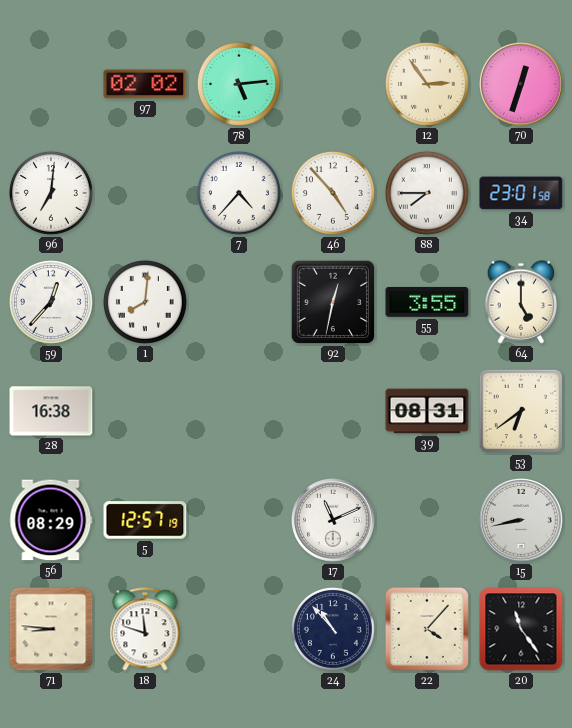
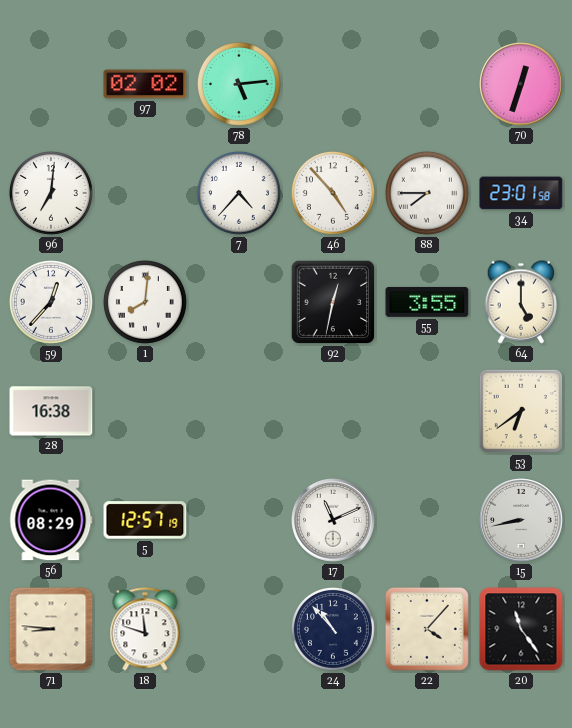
12: 2:54 -> none (427, 84)
39: 08:31 -> none (427, 411)
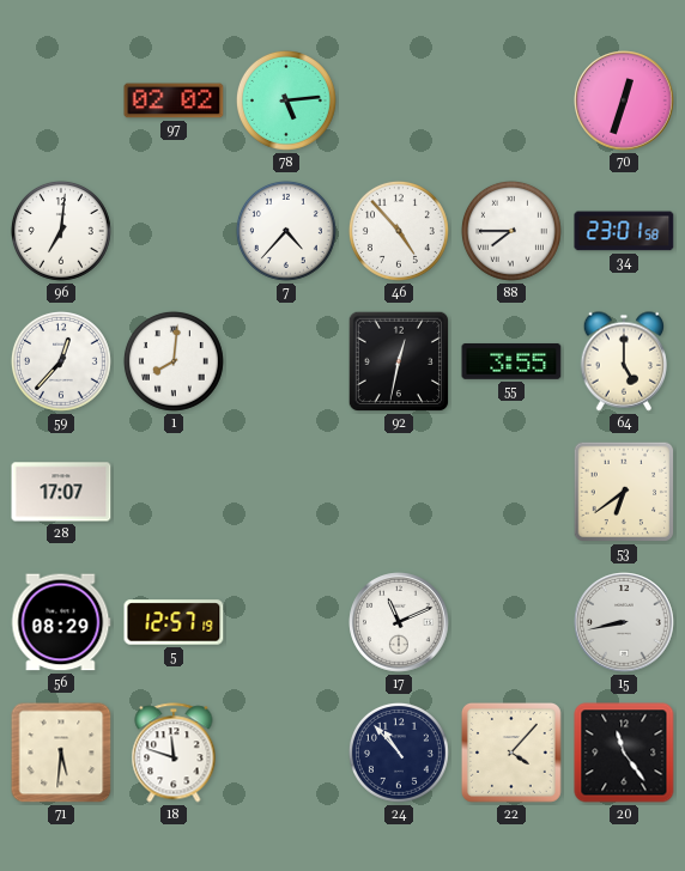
28: 16:38 -> 17:07 (61, 492)
71: 8:46 -> 5:31 (61, 753)
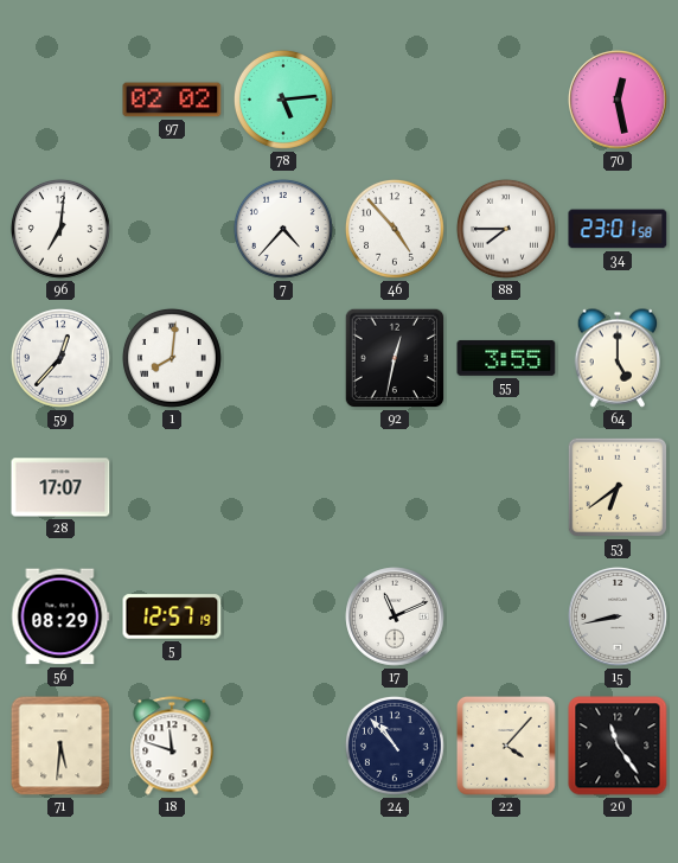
70: 12:33 -> 12:28 (618, 100)
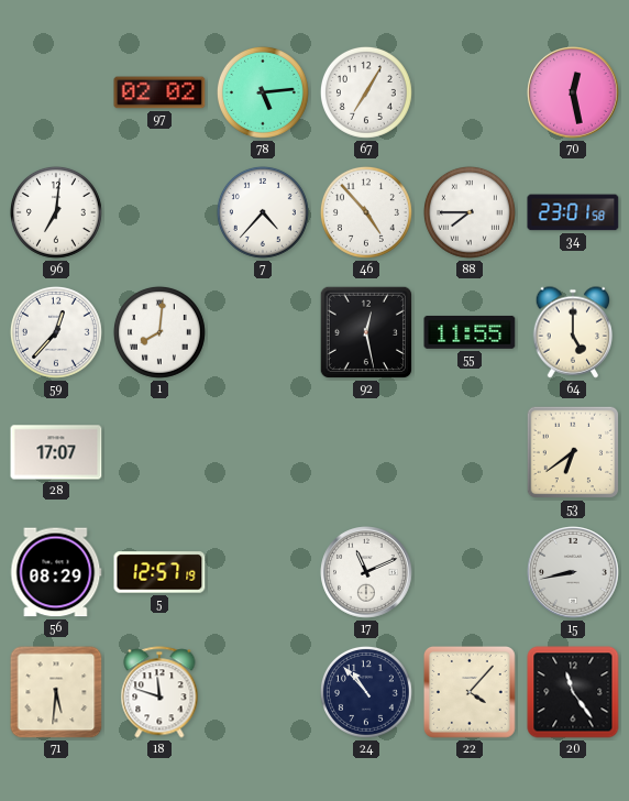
67: none -> 7:05 (366, 92)
92: 12:32 -> 12:28 (366, 332)
55: 3:55 -> 11:55 (470, 332)
